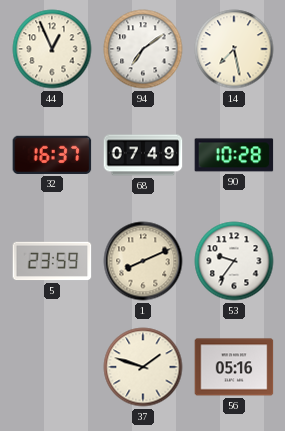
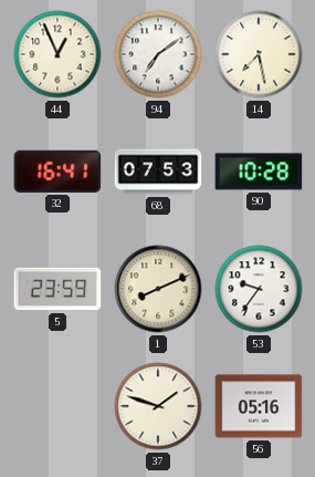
32: 16:37 -> 16:41 (57, 172)
68: 07:49 -> 07:53 (158, 172)
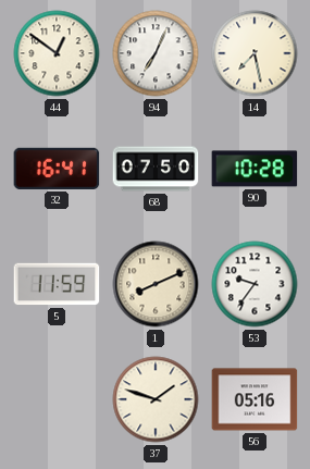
44: 12:56 -> 12:51 (57, 53)
94: 7:09 -> 7:04 (156, 53)
68: 07:53 -> 07:50 (156, 169)
5: 23:59 -> 11:59 (57, 284)
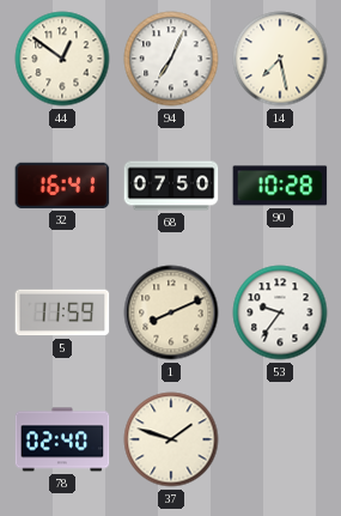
78: none -> 02:40 (62, 439)
56: 05:16 -> none (255, 399)
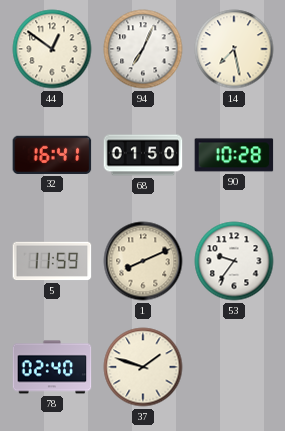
68: 07:50 -> 01:50 (143, 155)
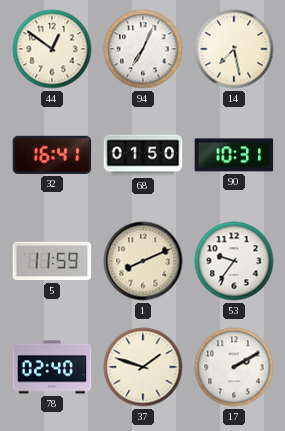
90: 10:28 -> 10:31 (234, 155)
17: none -> 2:10 (234, 367)
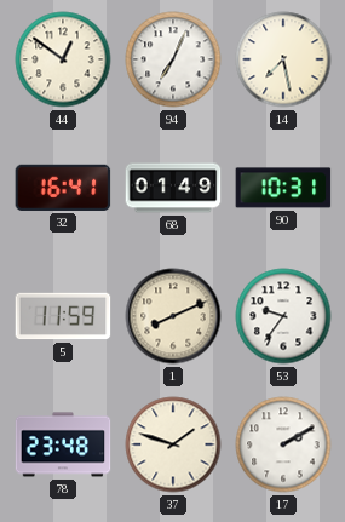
68: 01:50 -> 01:49 (173, 188)
78: 02:40 -> 23:48 (63, 444)
